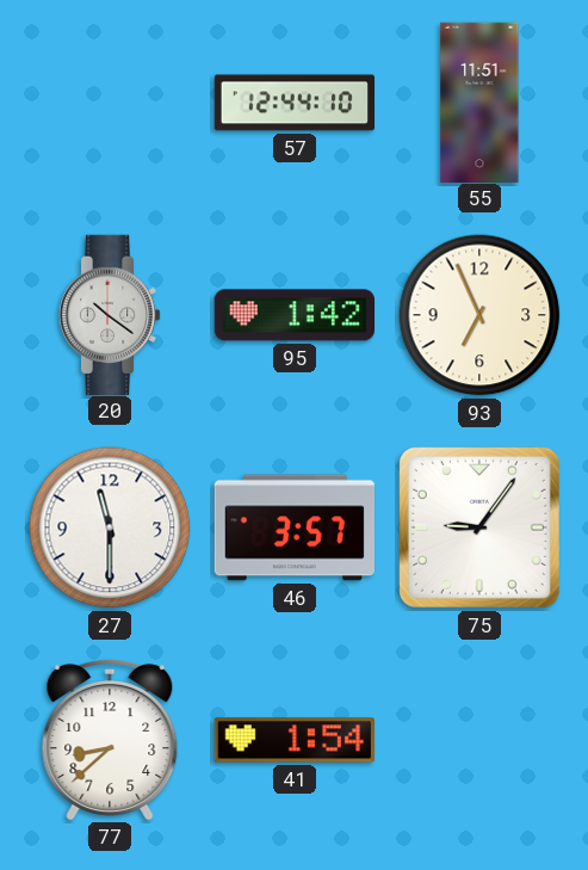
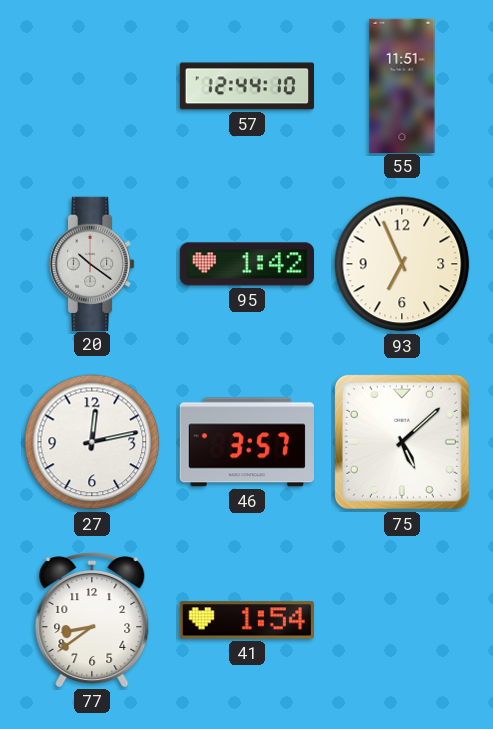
27: 11:30 -> 12:13 (92, 442)
75: 9:06 -> 5:08 (402, 442)
77: 8:38 -> 8:39 (92, 620)
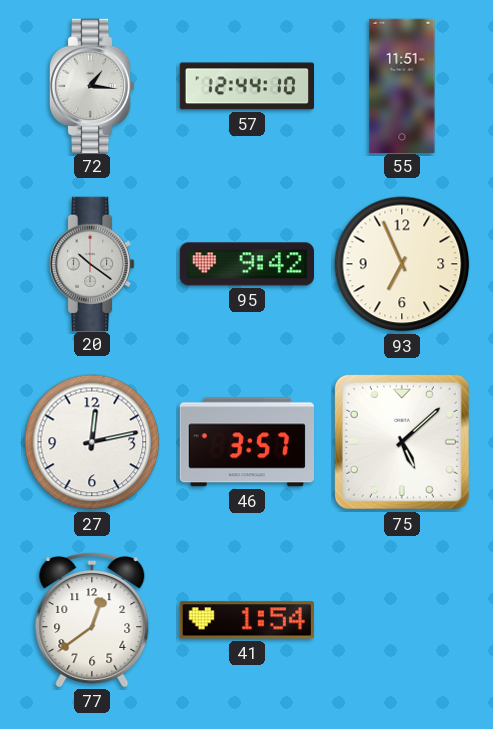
72: none -> 1:16 (92, 85)
95: 1:42 -> 9:42 (246, 264)
77: 8:39 -> 12:39 (92, 620)
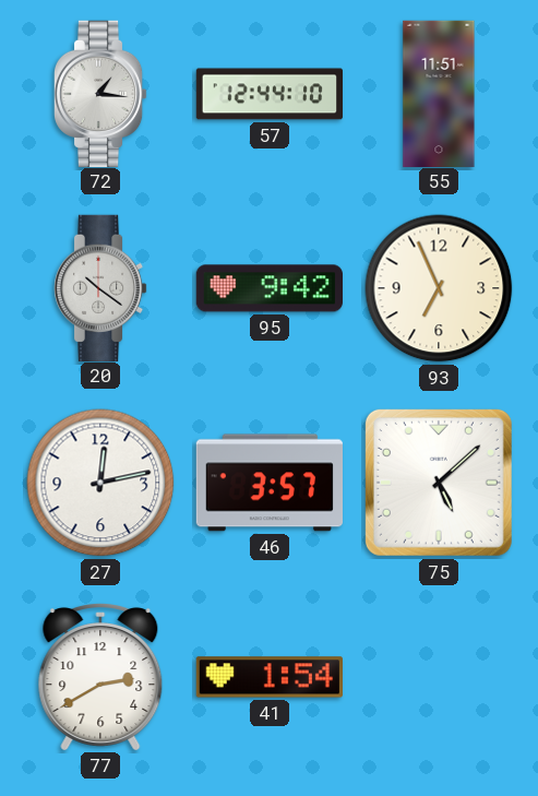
77: 12:39 -> 2:40 (100, 677)
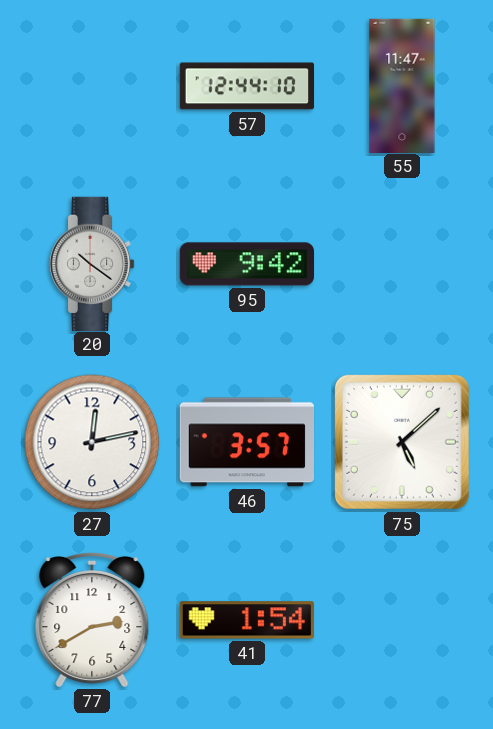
72: 1:16 -> none (100, 93)
55: 11:51 -> 11:47 (402, 85)
93: 6:56 -> none (439, 288)
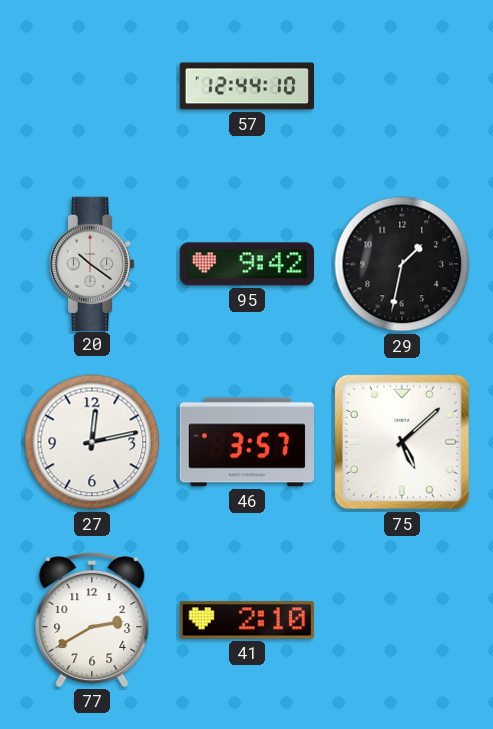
55: 11:47 -> none (402, 85)
29: none -> 1:32 (402, 264)
41: 1:54 -> 2:10 (247, 620)
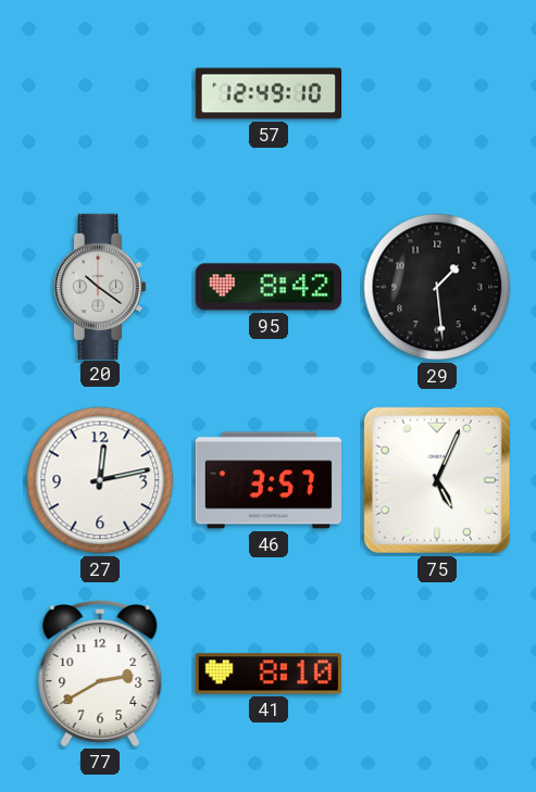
57: 12:44 -> 12:49 (267, 93)
95: 9:42 -> 8:42 (267, 287)
29: 1:32 -> 1:29 (437, 287)
75: 5:08 -> 5:04 (437, 480)
41: 2:10 -> 8:10 (269, 674)
